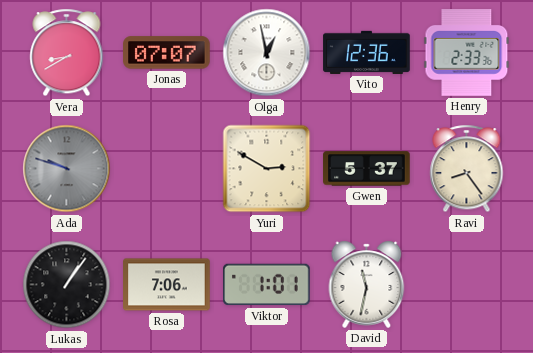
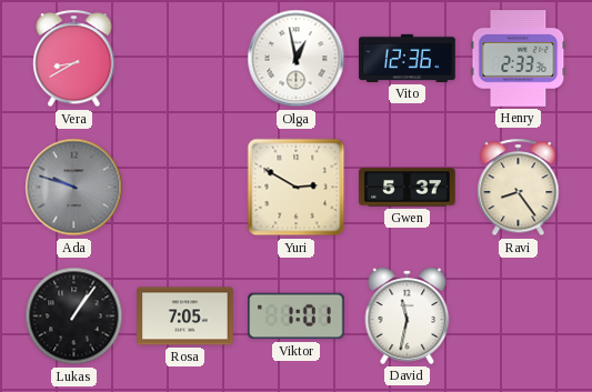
Jonas: 07:07 -> none (167, 53)
Rosa: 7:06 -> 7:05 (185, 316)
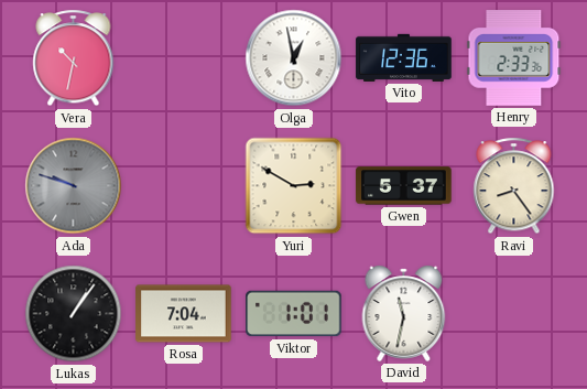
Vera: 8:40 -> 10:32 (74, 58)
Rosa: 7:05 -> 7:04 (184, 314)
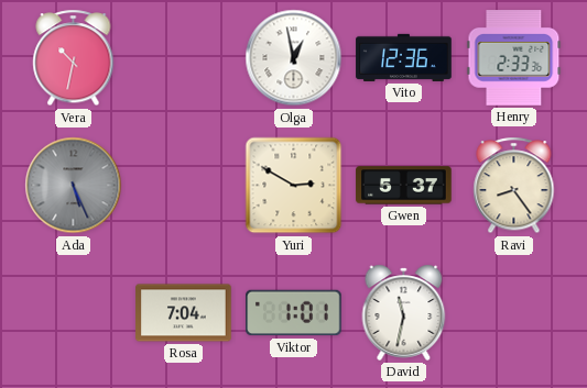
Ada: 9:48 -> 5:26 (74, 186)
Lukas: 1:06 -> none (74, 314)
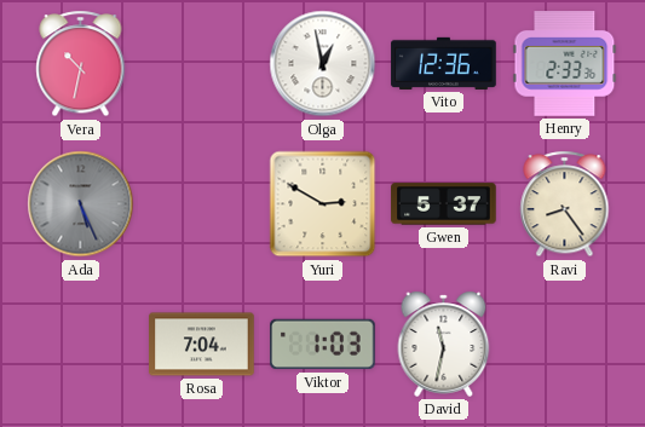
Viktor: 1:01 -> 1:03 (323, 345)
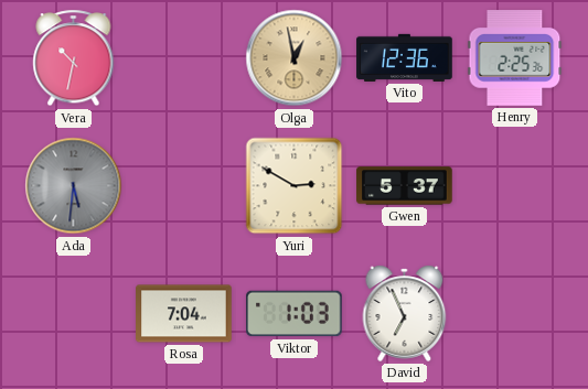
Olga dial: white -> champagne (295, 58)
Henry: 2:33 -> 2:25 (515, 58)
Ada: 5:26 -> 5:31 (74, 186)
Ravi: 8:24 -> none (565, 204)
David: 11:32 -> 6:56 (405, 313)
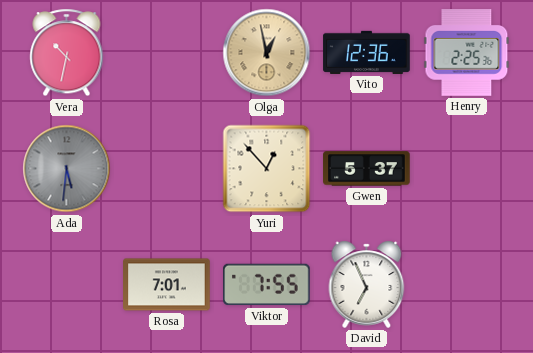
Yuri: 2:50 -> 12:53 (267, 169)
Rosa: 7:04 -> 7:01 (167, 285)
Viktor: 1:03 -> 7:55 (267, 285)
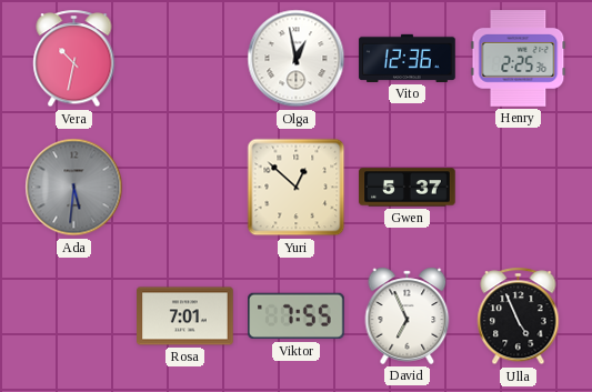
Olga dial: champagne -> white (297, 59)
Yuri: 12:53 -> 12:52 (297, 188)
Ulla: none -> 4:56 (519, 316)
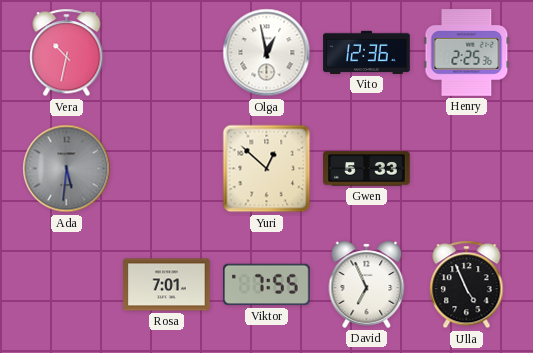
Gwen: 5:37 -> 5:33 (367, 169)
